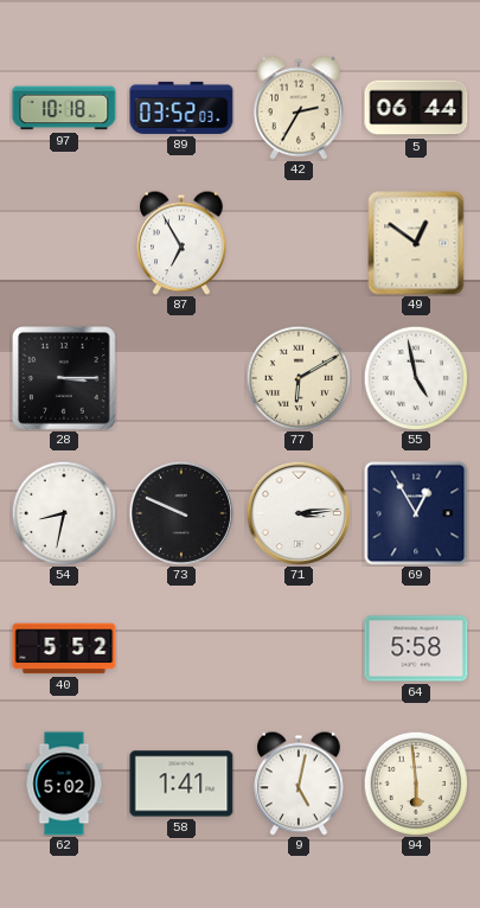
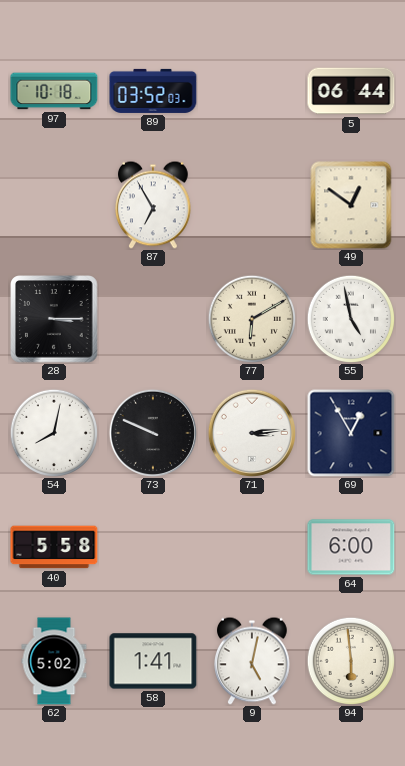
42: 2:35 -> none (300, 108)
54: 8:32 -> 8:02 (54, 433)
40: 5:52 -> 5:58 (54, 547)
64: 5:58 -> 6:00 (351, 547)
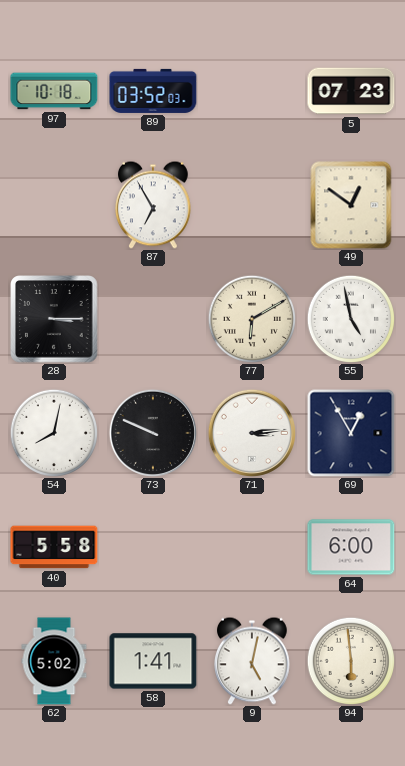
5: 06:44 -> 07:23 (351, 91)
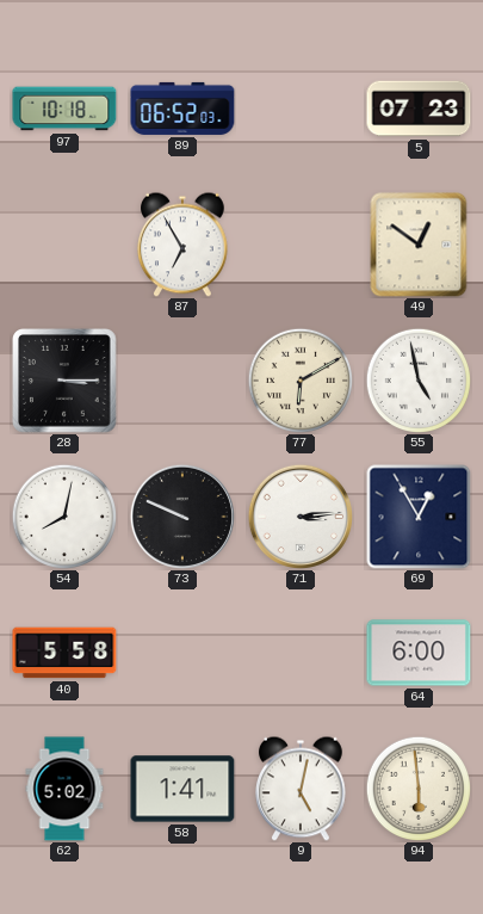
89: 03:52 -> 06:52 (182, 109)
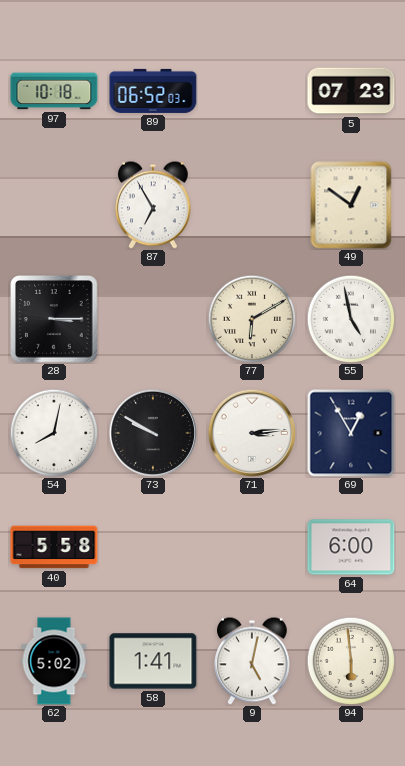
73: 9:49 -> 9:50 (152, 432)
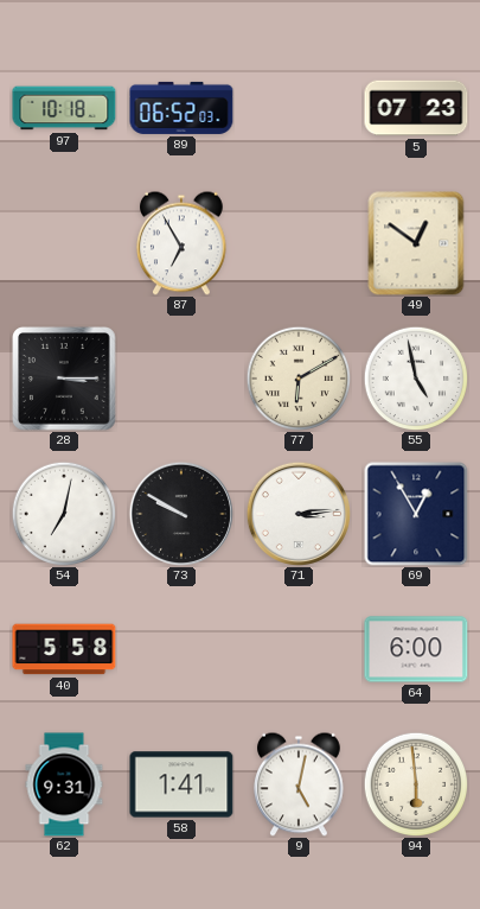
54: 8:02 -> 7:02 (64, 514)
62: 5:02 -> 9:31 (64, 784)
